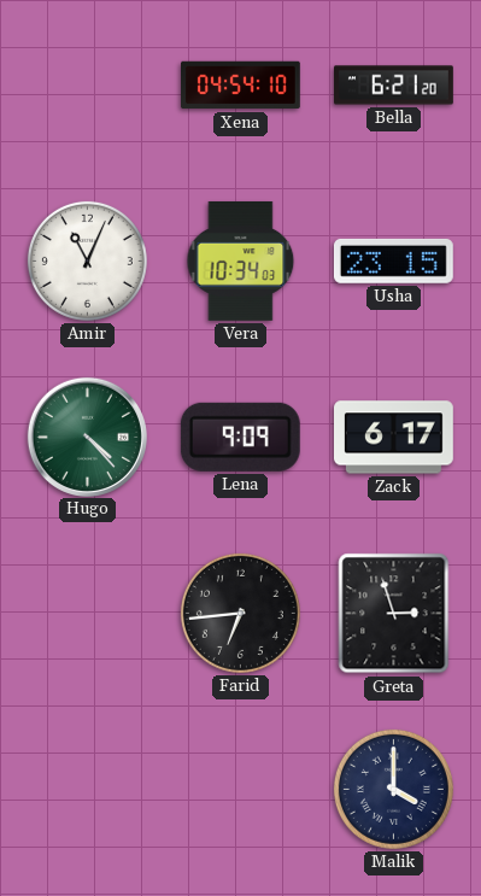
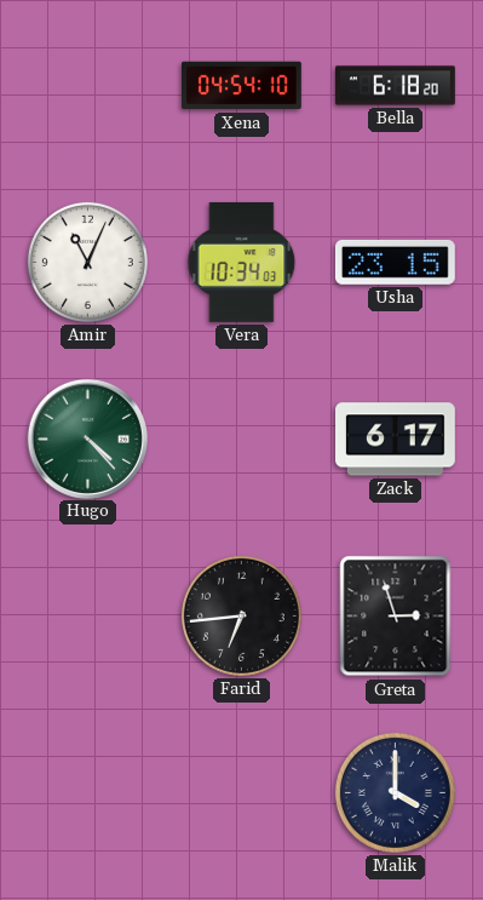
Bella: 6:21 -> 6:18 (396, 86)
Lena: 9:09 -> none (240, 437)
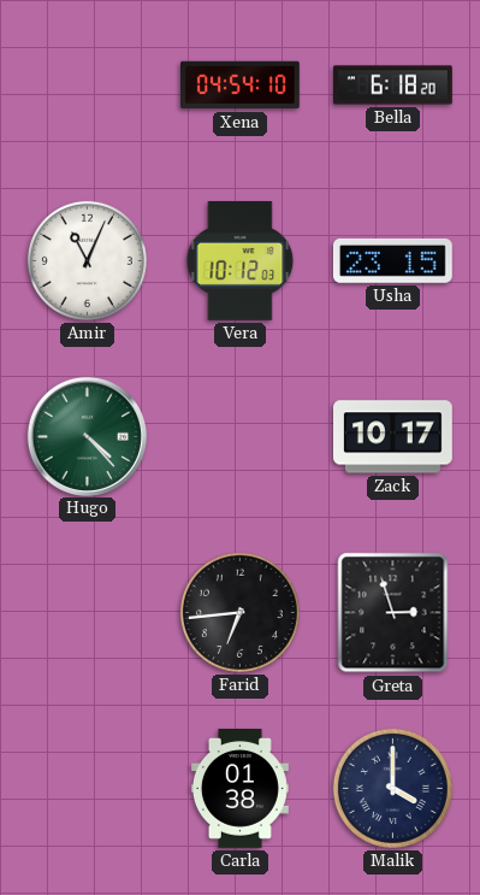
Vera: 10:34 -> 10:12 (241, 260)
Zack: 6:17 -> 10:17 (393, 437)
Carla: none -> 01:38 (239, 789)
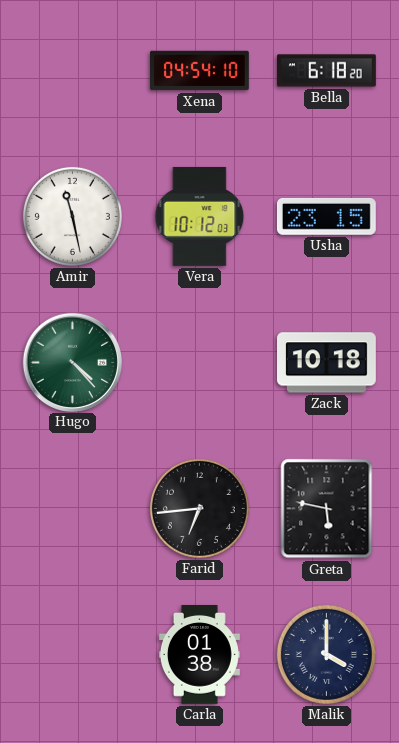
Amir: 11:04 -> 11:28 (72, 216)
Zack: 10:17 -> 10:18 (327, 363)
Greta: 2:57 -> 5:47 (327, 509)
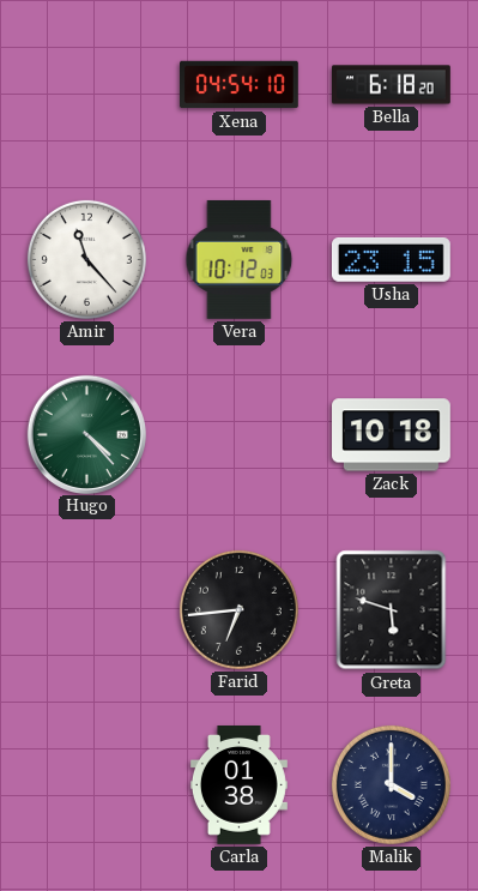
Amir: 11:28 -> 11:23 (86, 259)
Greta: 5:47 -> 5:48 (392, 610)
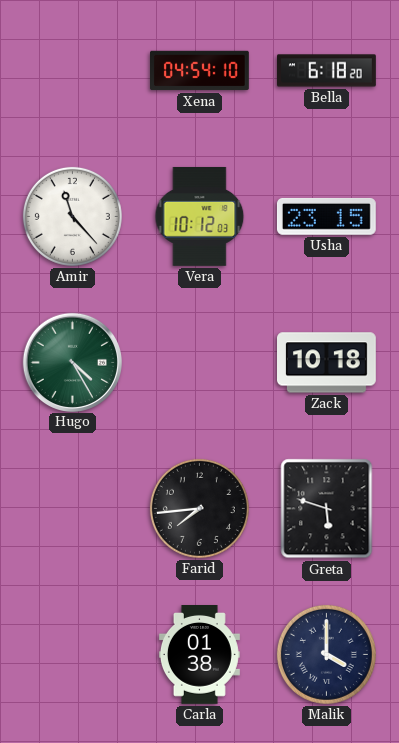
Hugo: 4:23 -> 4:25 (72, 362)
Farid: 6:44 -> 7:44 (199, 508)
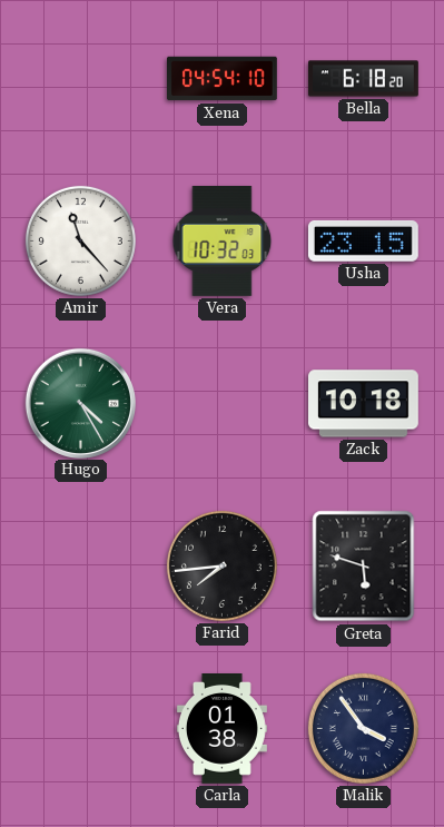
Vera: 10:12 -> 10:32 (223, 240)
Malik: 4:00 -> 3:54 (363, 728)
